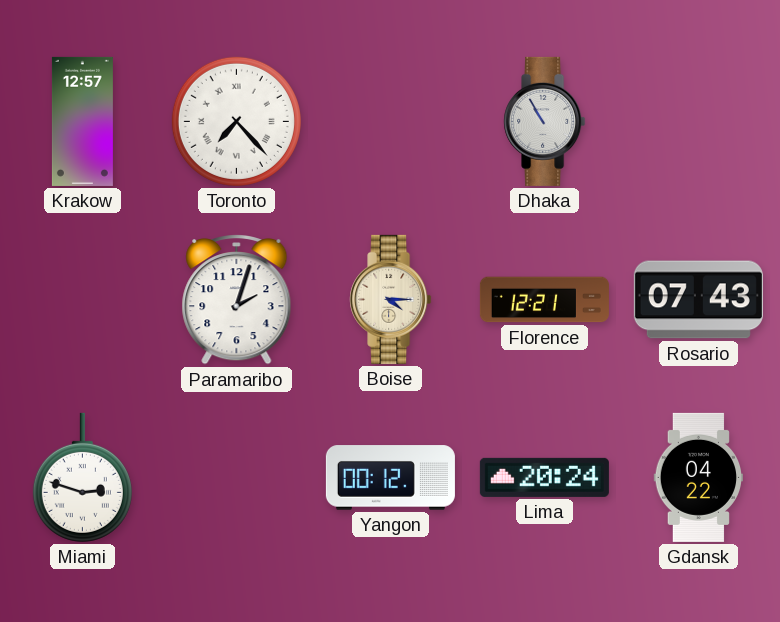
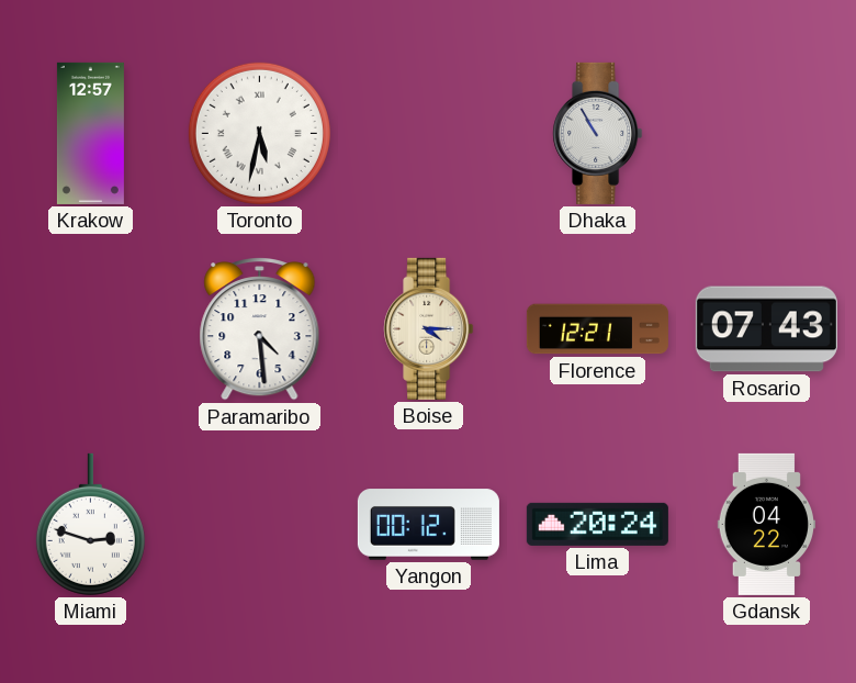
Toronto: 7:23 -> 5:32 (259, 133)
Paramaribo: 2:03 -> 4:29 (260, 329)
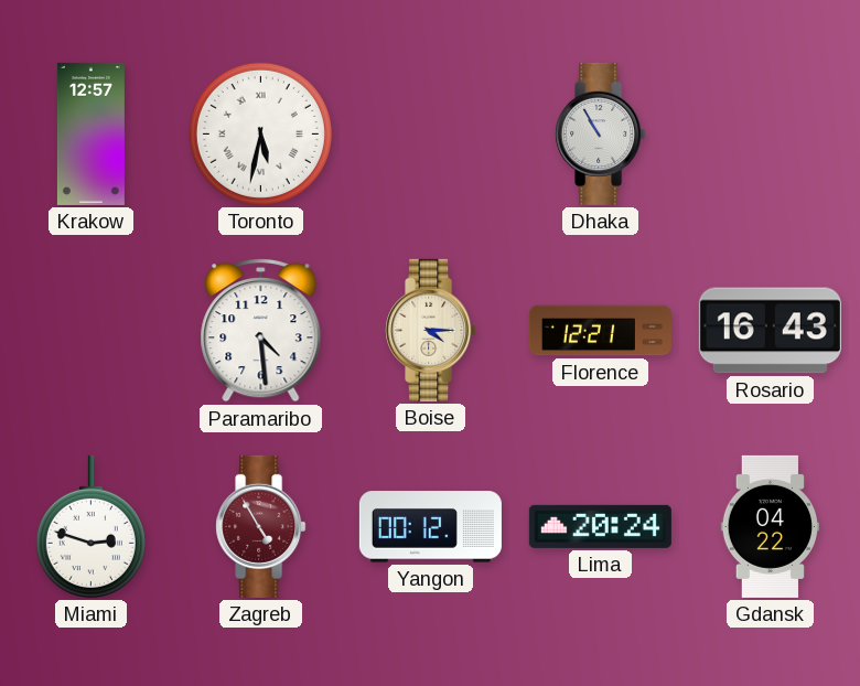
Rosario: 07:43 -> 16:43 (770, 331)
Zagreb: none -> 4:55 (261, 526)
